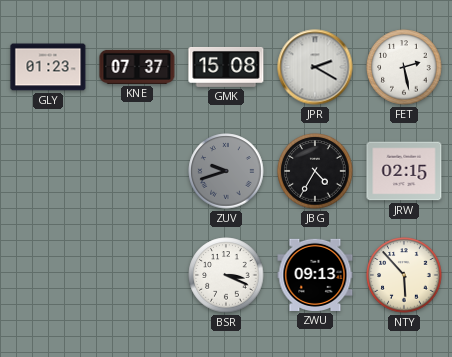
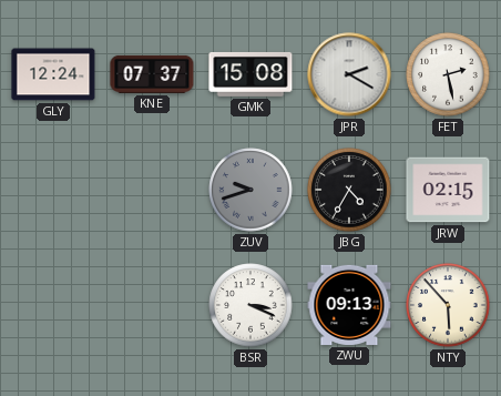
GLY: 01:23 -> 12:24 (53, 74)
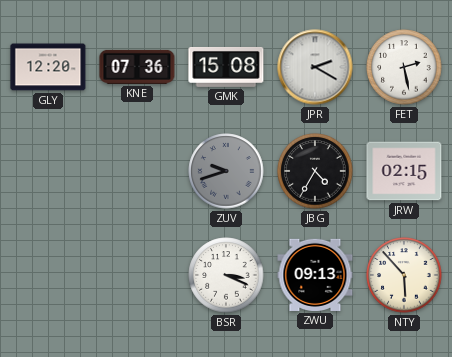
GLY: 12:24 -> 12:20 (48, 67)
KNE: 07:37 -> 07:36 (137, 67)
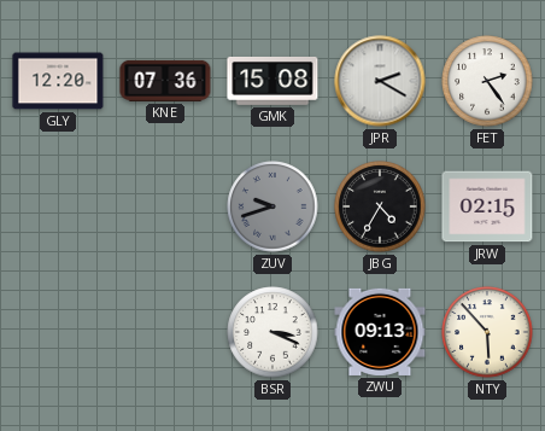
FET: 2:28 -> 2:24 (487, 81)
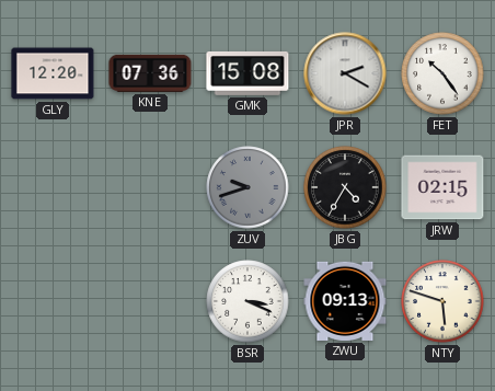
FET: 2:24 -> 10:24 (442, 73)
NTY: 5:53 -> 5:48 (442, 301)
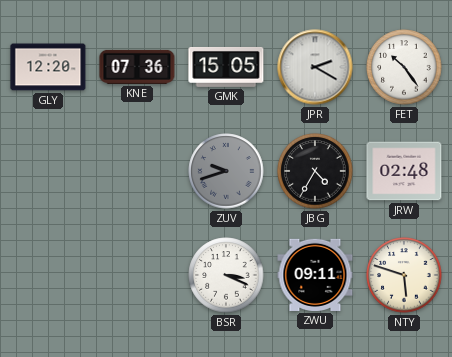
GMK: 15:08 -> 15:05 (226, 67)
JRW: 02:15 -> 02:48 (404, 171)
ZWU: 09:13 -> 09:11 (315, 275)
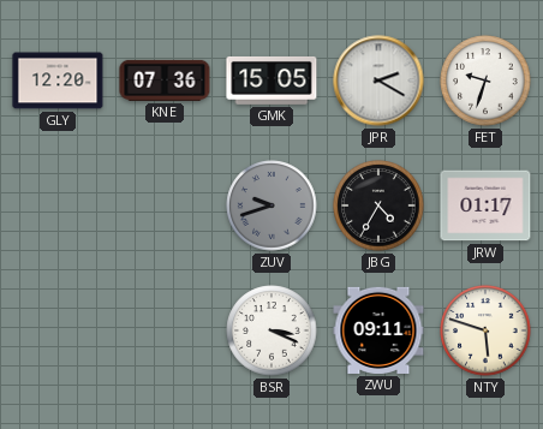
FET: 10:24 -> 9:33 (485, 81)
JRW: 02:48 -> 01:17 (485, 205)
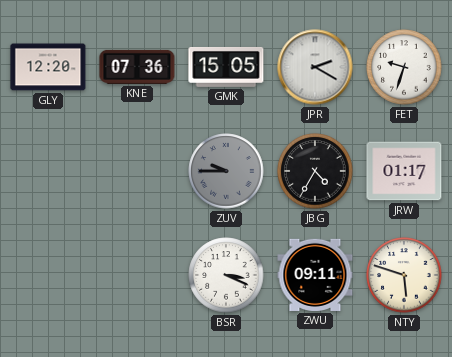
ZUV: 9:42 -> 9:45 (226, 171)
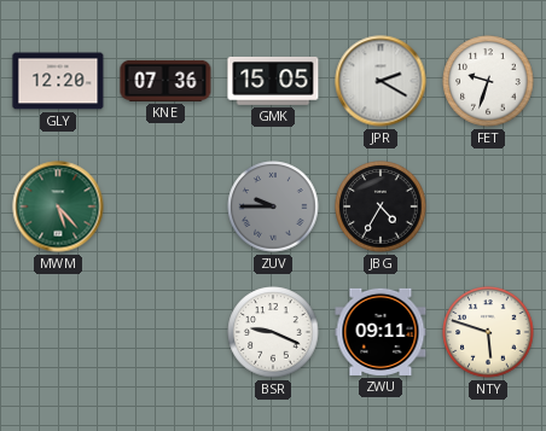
MWM: none -> 5:23 (58, 206)
JRW: 01:17 -> none (404, 171)
BSR: 3:19 -> 9:19 (273, 332)
